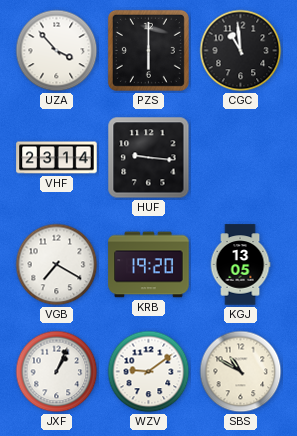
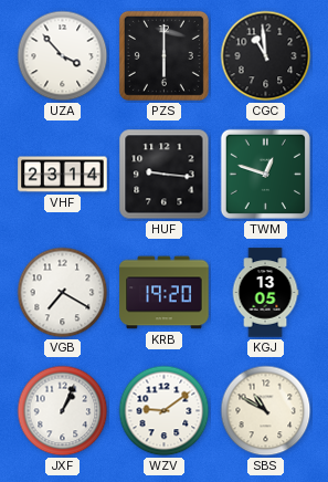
TWM: none -> 12:48 (265, 174)
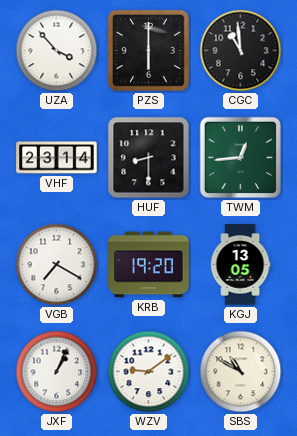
HUF: 9:16 -> 8:30 (149, 158)
TWM: 12:48 -> 12:44 (240, 157)
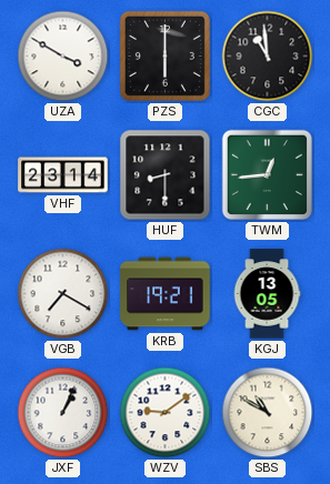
UZA: 3:53 -> 3:50 (63, 57)
KRB: 19:20 -> 19:21 (166, 294)
